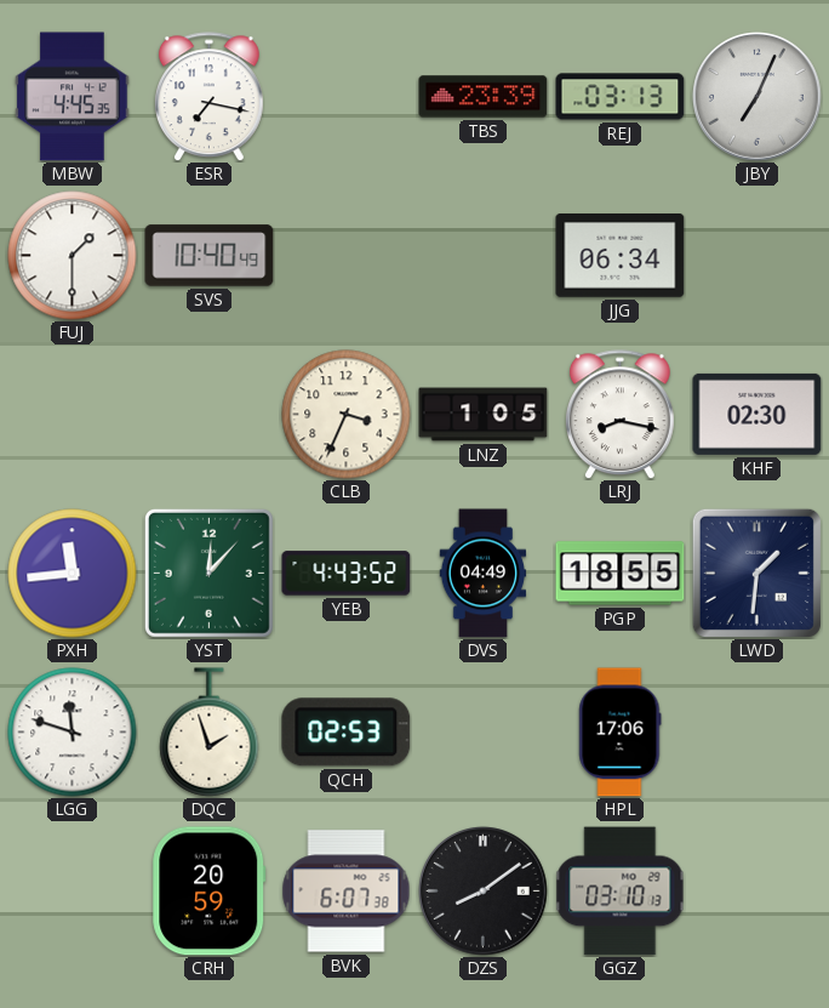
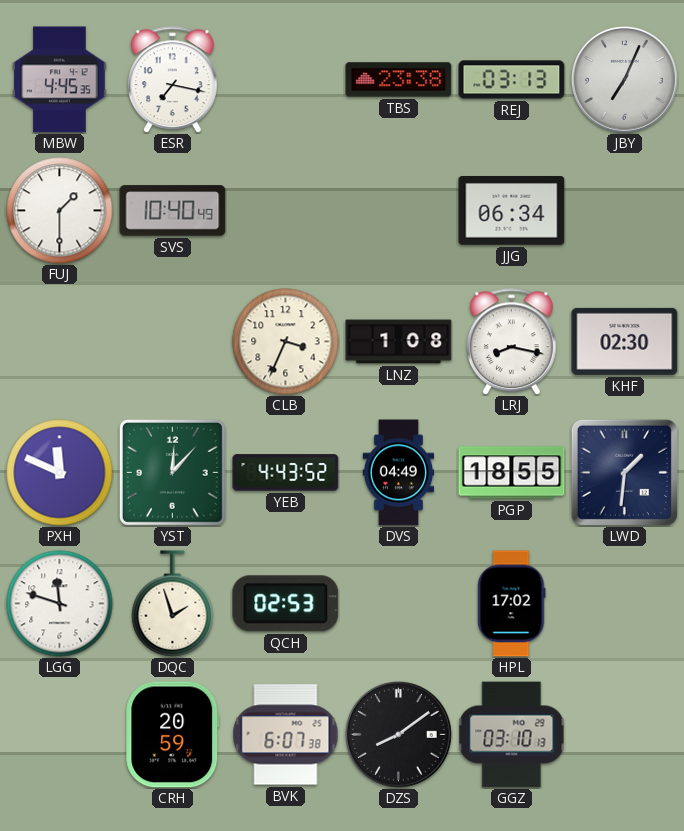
TBS: 23:39 -> 23:38 (399, 80)
LNZ: 1:05 -> 1:08 (399, 342)
PXH: 11:44 -> 11:49 (60, 473)
HPL: 17:06 -> 17:02 (512, 604)
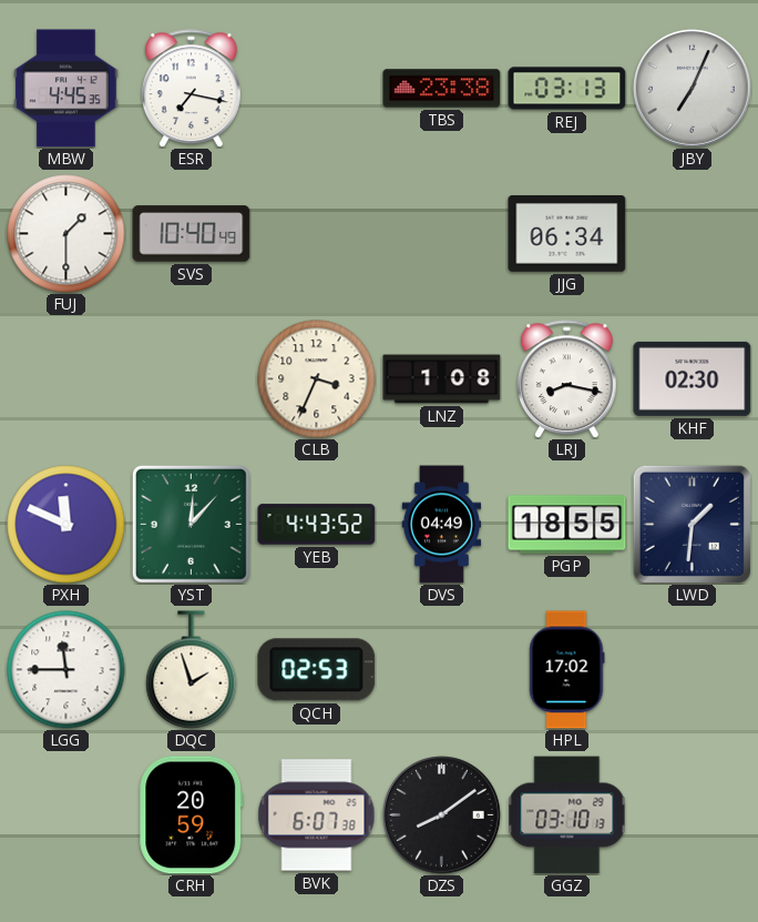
LGG: 11:48 -> 11:45 (66, 670)
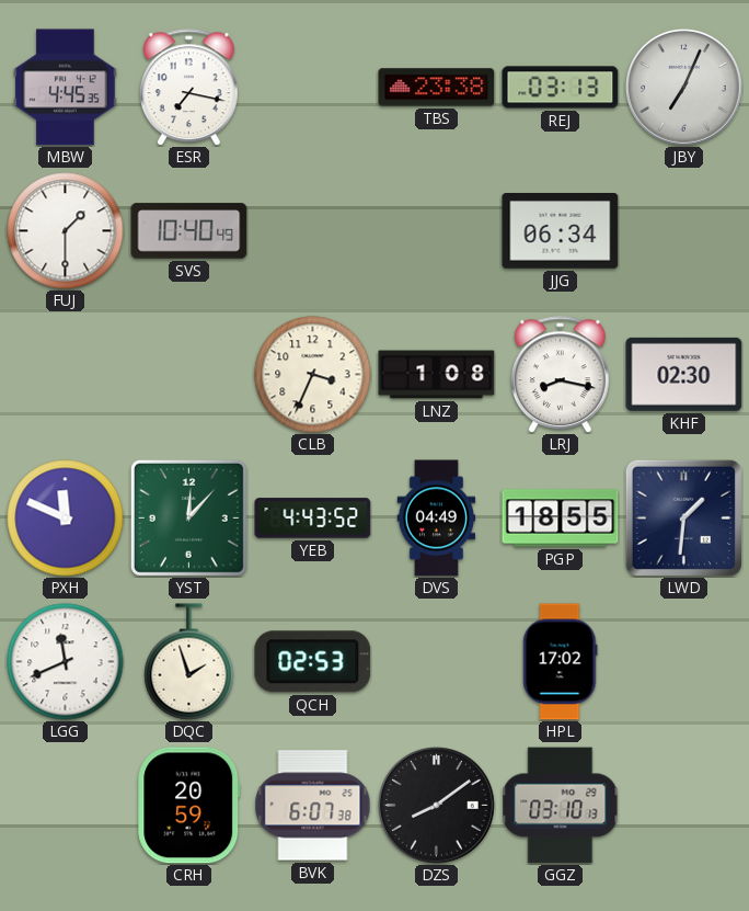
LGG: 11:45 -> 11:41 (66, 662)
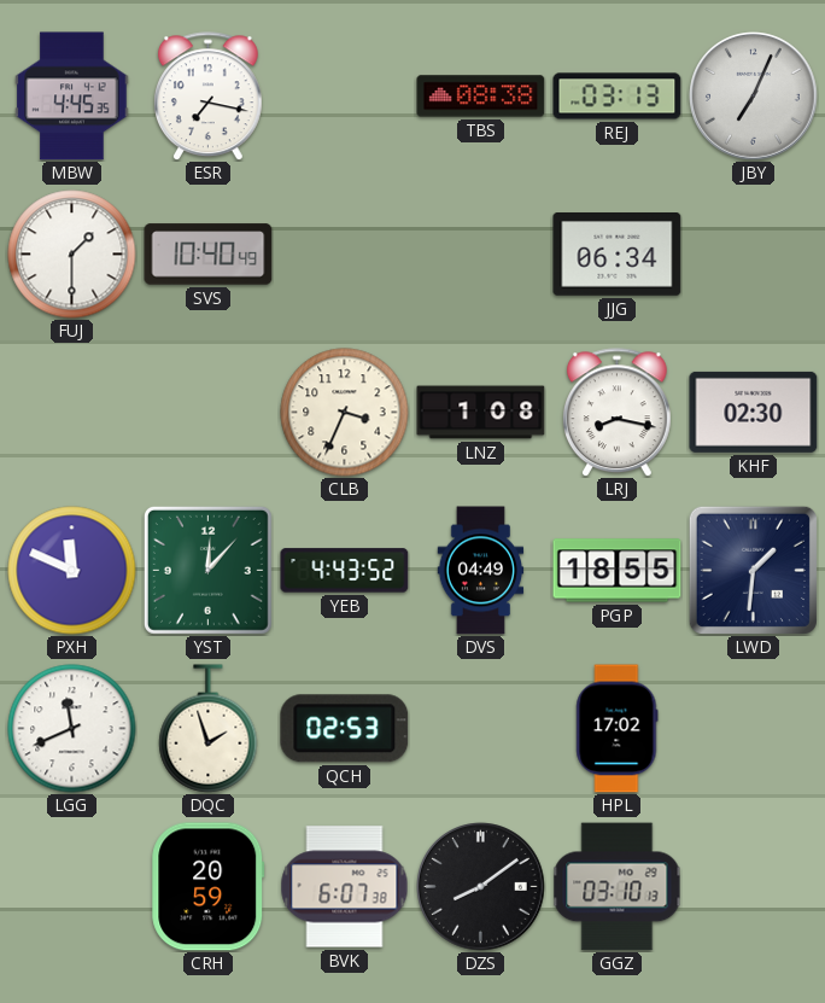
TBS: 23:38 -> 08:38 (481, 97)
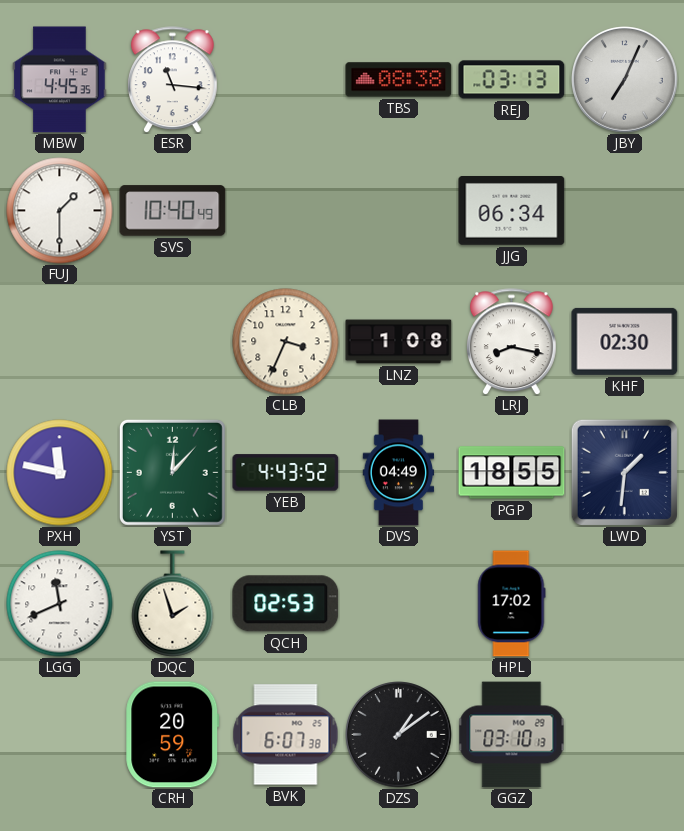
ESR: 7:17 -> 11:16 (172, 80)
PXH: 11:49 -> 11:47 (60, 473)
DZS: 8:09 -> 1:09 (399, 735)
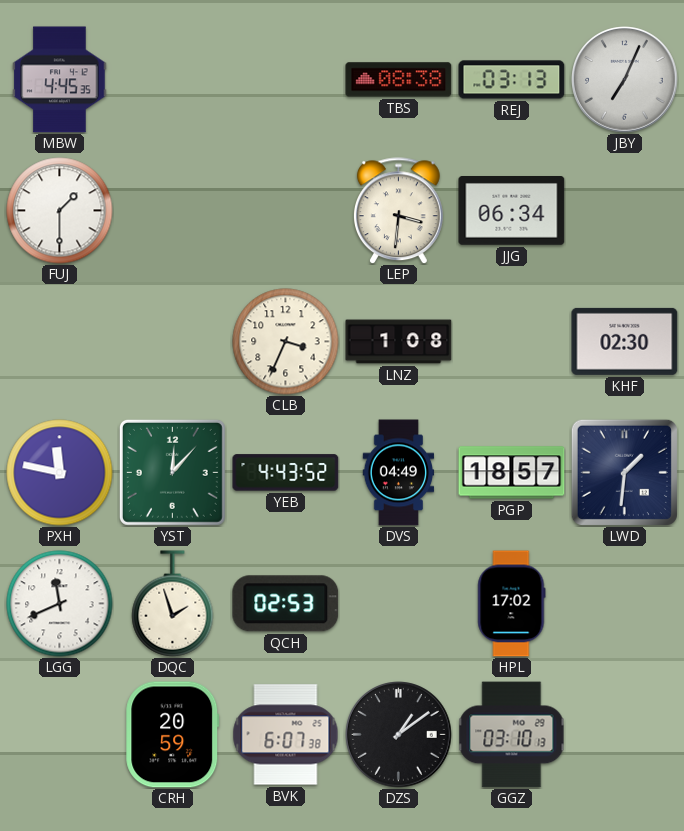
ESR: 11:16 -> none (172, 80)
SVS: 10:40 -> none (173, 211)
LEP: none -> 3:31 (398, 211)
LRJ: 8:17 -> none (511, 342)
PGP: 18:55 -> 18:57 (512, 473)
